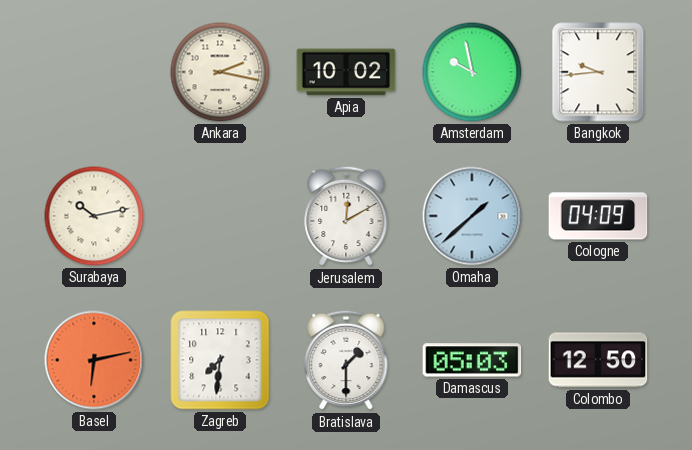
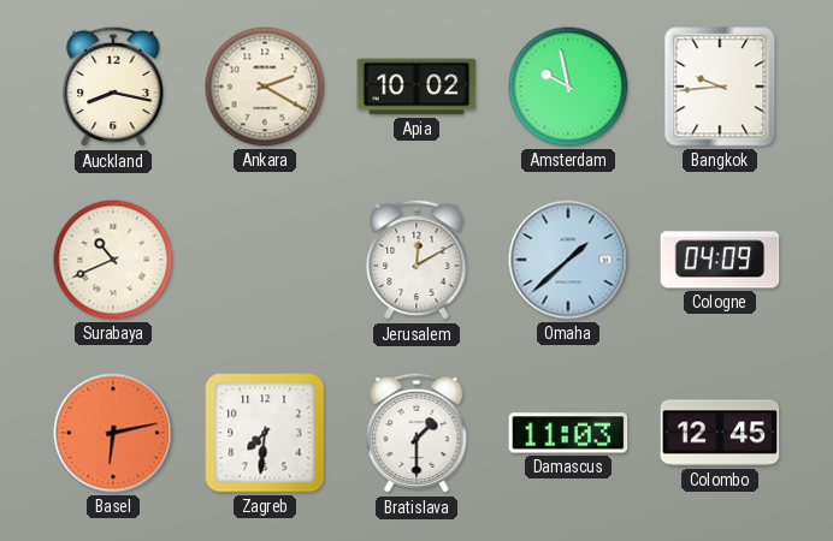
Auckland: none -> 8:17 (113, 87)
Ankara: 2:17 -> 2:20 (265, 87)
Surabaya: 10:13 -> 10:41 (113, 260)
Damascus: 05:03 -> 11:03 (568, 433)
Colombo: 12:50 -> 12:45 (720, 433)
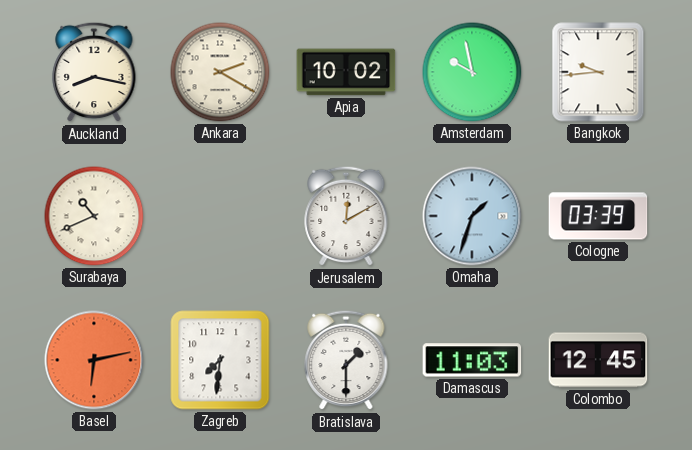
Omaha: 1:38 -> 1:33 (472, 216)
Cologne: 04:09 -> 03:39 (598, 216)
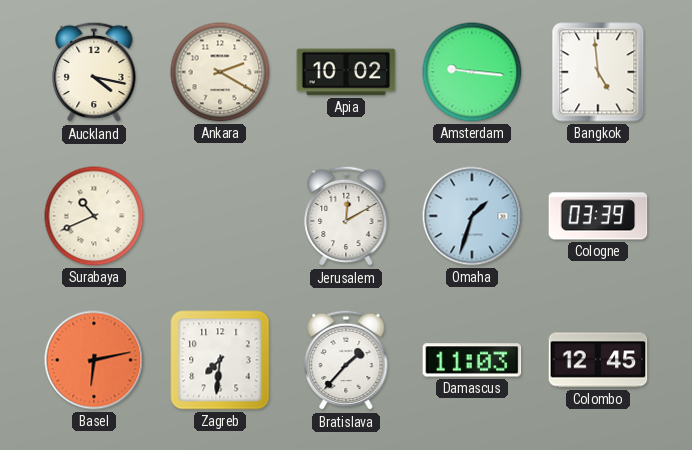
Auckland: 8:17 -> 4:17 (94, 72)
Amsterdam: 9:58 -> 9:16 (472, 72)
Bangkok: 9:44 -> 4:59 (598, 72)
Bratislava: 1:30 -> 1:37 (346, 360)
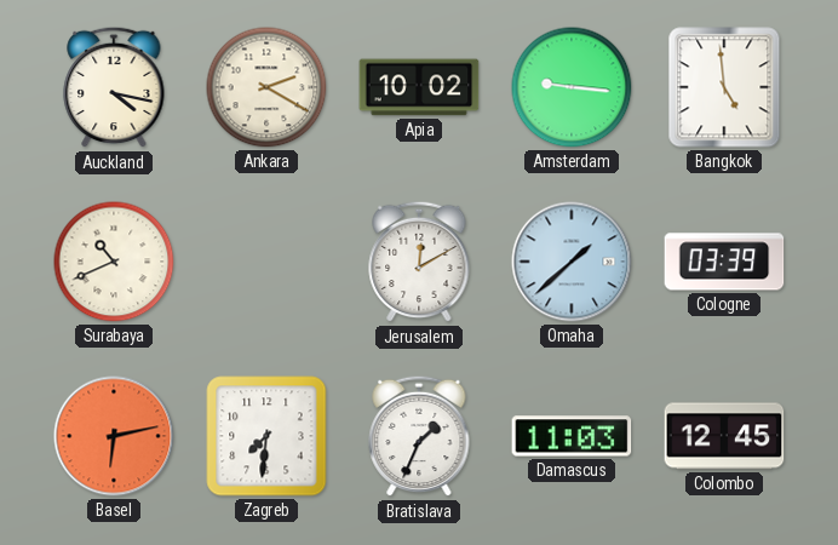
Omaha: 1:33 -> 1:38 (572, 262)
Bratislava: 1:37 -> 1:34 (419, 436)
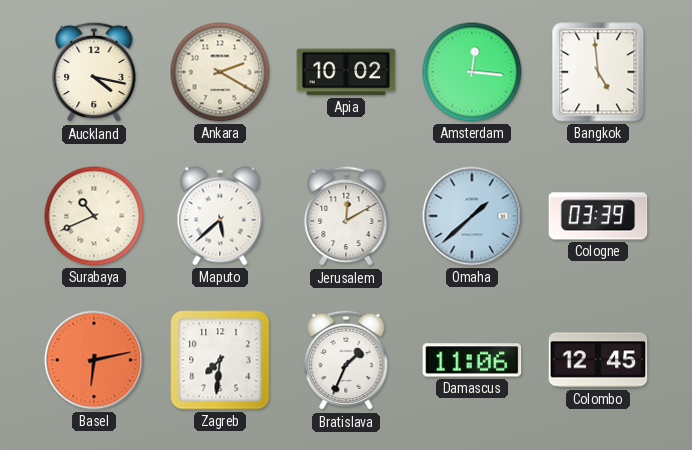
Amsterdam: 9:16 -> 12:16 (472, 72)
Maputo: none -> 5:38 (220, 216)
Damascus: 11:03 -> 11:06 (472, 360)
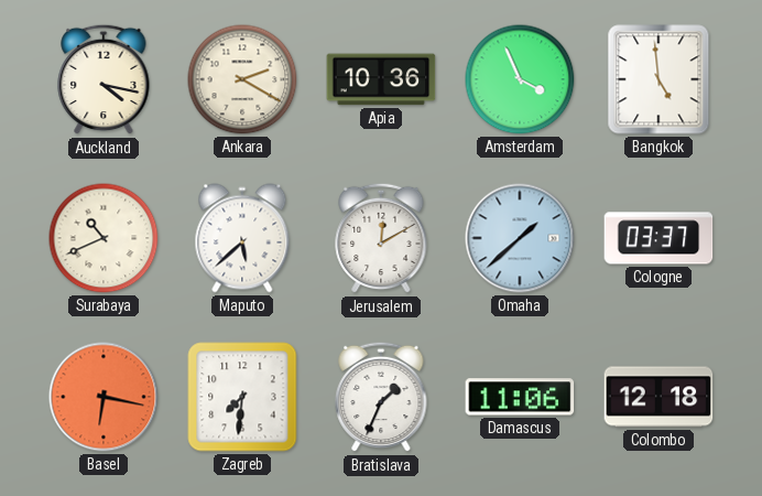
Apia: 10:02 -> 10:36 (381, 79)
Amsterdam: 12:16 -> 3:56 (520, 79)
Cologne: 03:39 -> 03:37 (658, 238)
Basel: 6:13 -> 6:17 (104, 397)
Colombo: 12:45 -> 12:18 (658, 397)
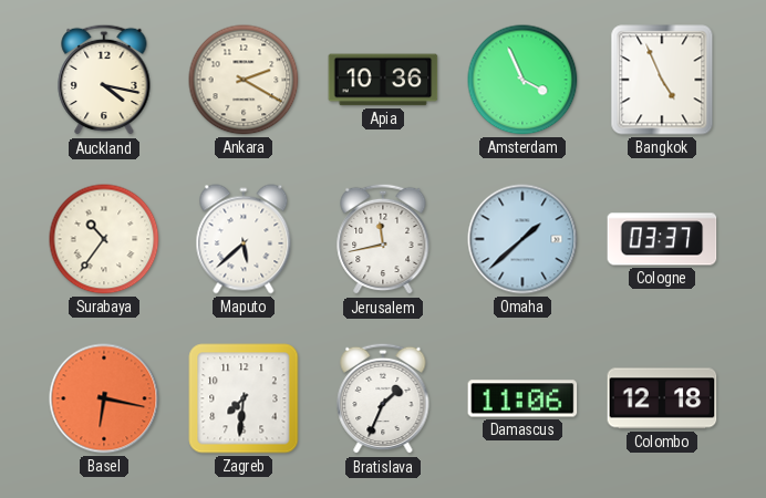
Bangkok: 4:59 -> 4:56 (662, 80)
Surabaya: 10:41 -> 10:36 (104, 239)
Jerusalem: 12:10 -> 11:43 (383, 239)
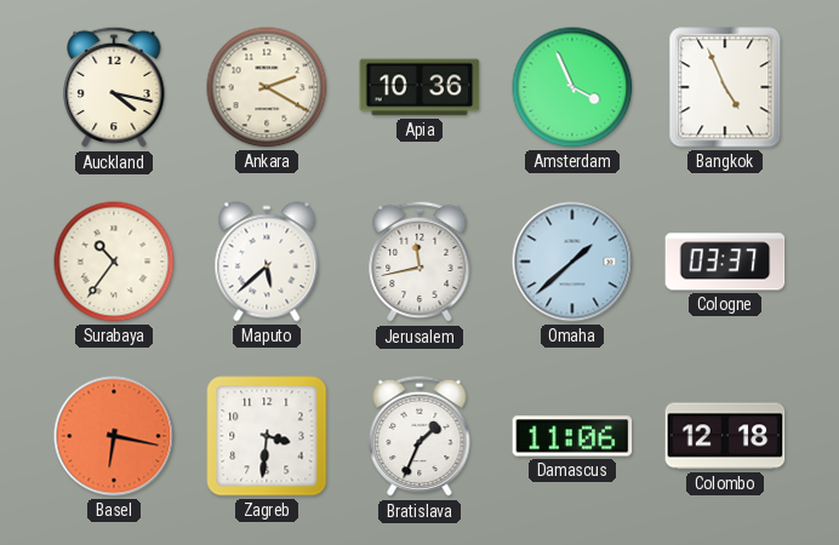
Zagreb: 7:31 -> 3:31 (267, 436)
